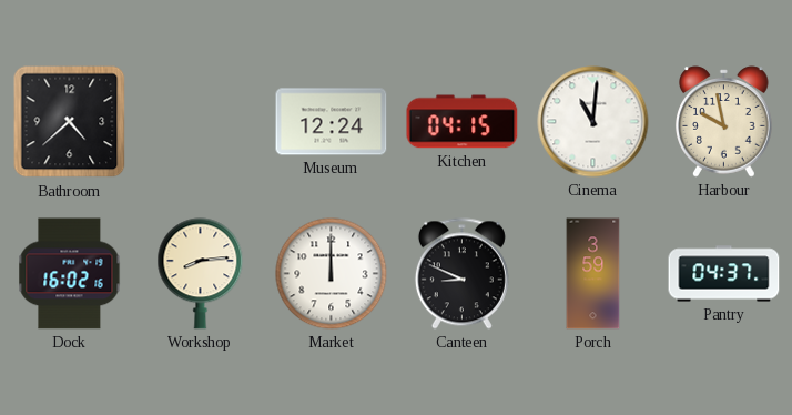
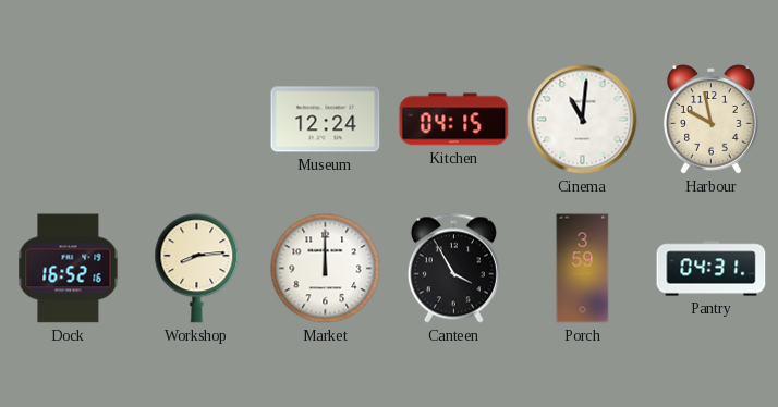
Bathroom: 4:38 -> none (70, 122)
Dock: 16:02 -> 16:52 (69, 269)
Canteen: 8:49 -> 3:55 (453, 269)
Pantry: 04:37 -> 04:31 (712, 269)
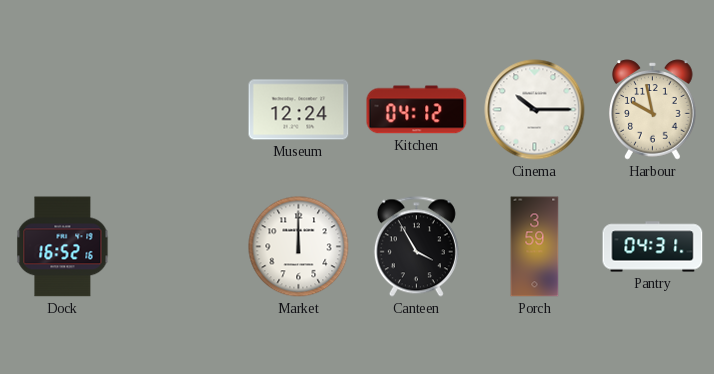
Kitchen: 04:15 -> 04:12 (417, 110)
Cinema: 11:01 -> 10:15 (535, 110)
Workshop: 8:14 -> none (197, 269)
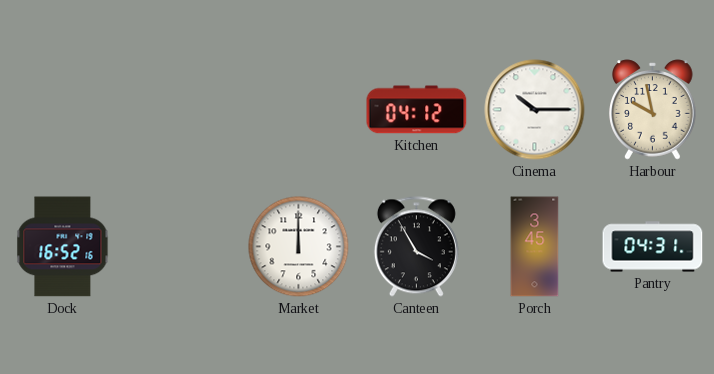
Museum: 12:24 -> none (299, 110)
Porch: 3:59 -> 3:45 (535, 247)
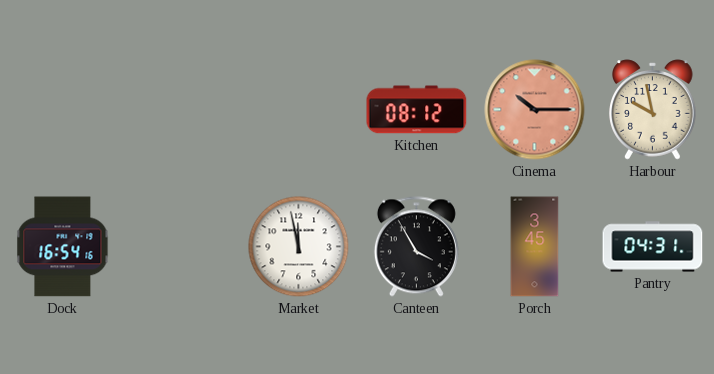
Kitchen: 04:12 -> 08:12 (417, 110)
Cinema dial: white -> salmon (535, 110)
Dock: 16:52 -> 16:54 (63, 247)
Market: 12:00 -> 11:58 (299, 247)
